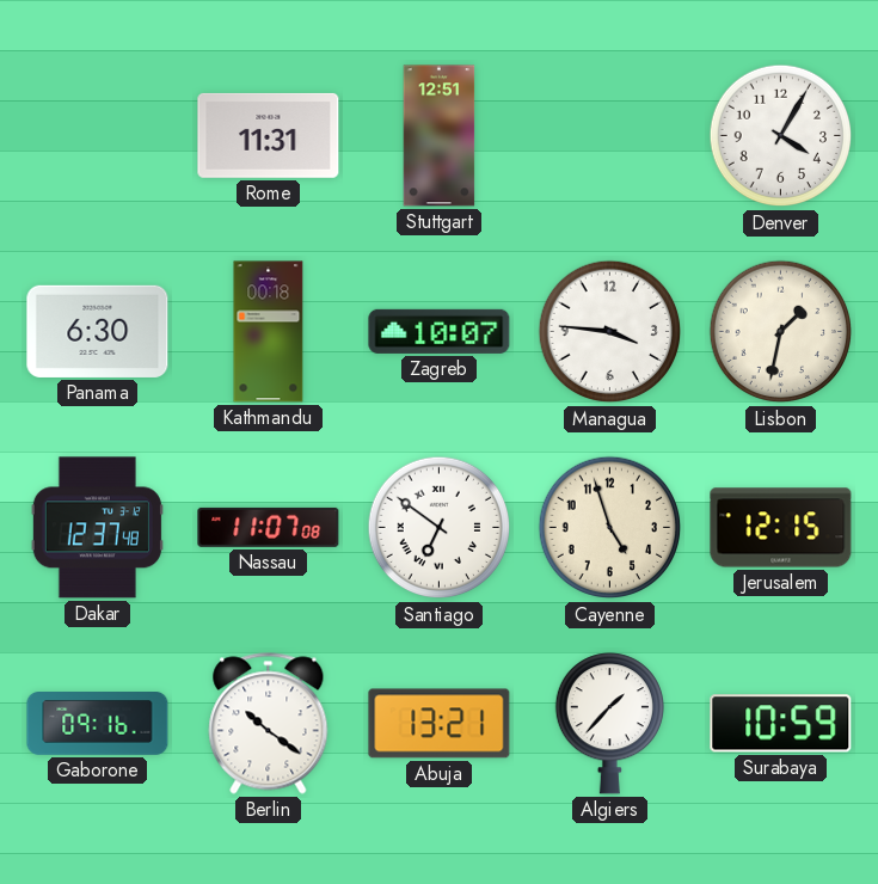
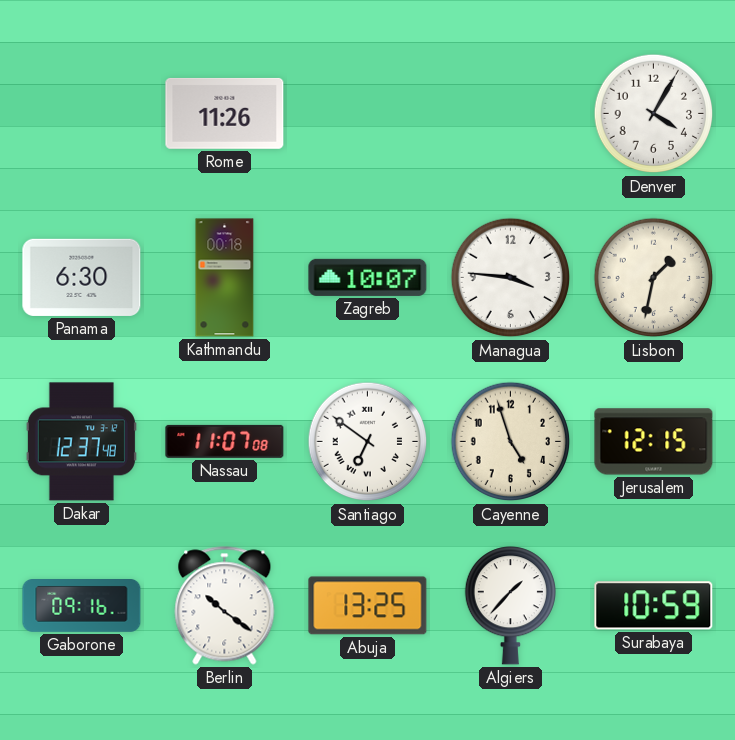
Rome: 11:31 -> 11:26 (225, 113)
Stuttgart: 12:51 -> none (440, 136)
Abuja: 13:21 -> 13:25 (368, 606)
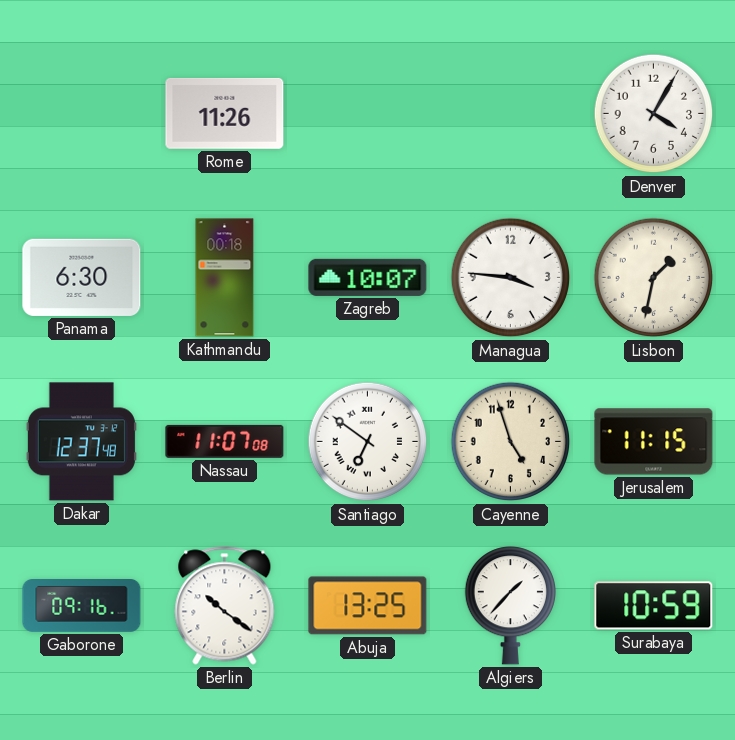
Jerusalem: 12:15 -> 11:15 (654, 442)
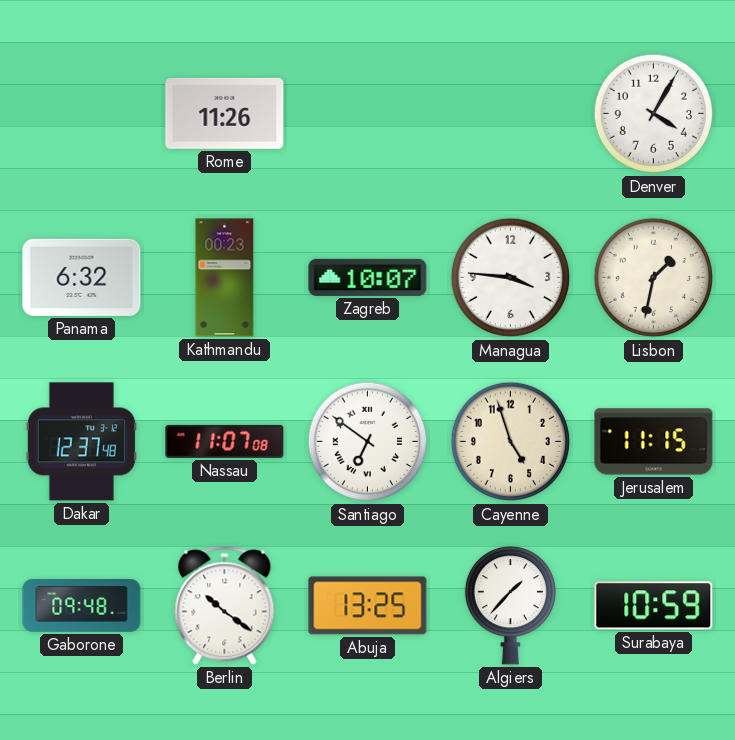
Panama: 6:30 -> 6:32 (82, 277)
Kathmandu: 00:18 -> 00:23 (225, 278)
Gaborone: 09:16 -> 09:48 (82, 606)
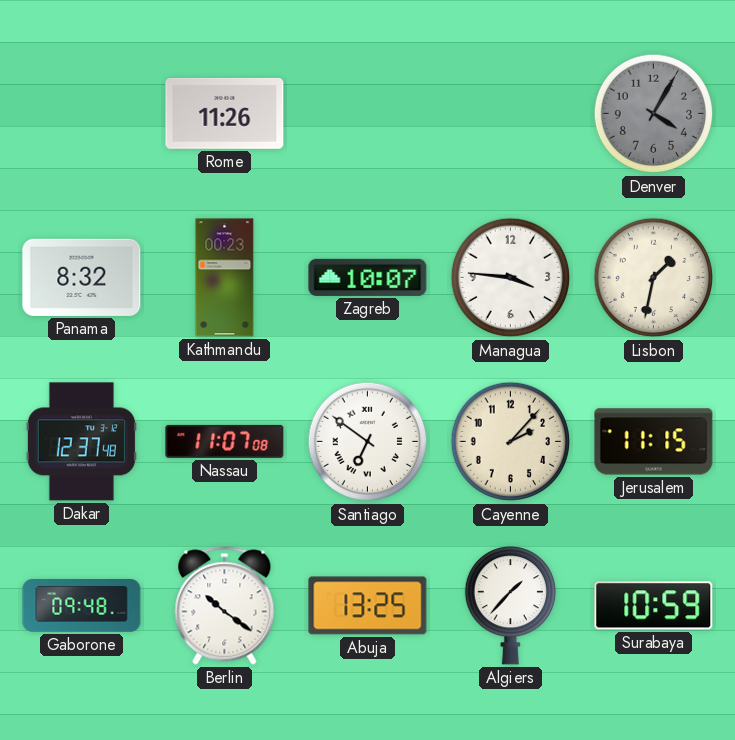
Denver dial: white -> grey (654, 114)
Panama: 6:32 -> 8:32 (82, 277)
Cayenne: 4:57 -> 2:07 (511, 442)
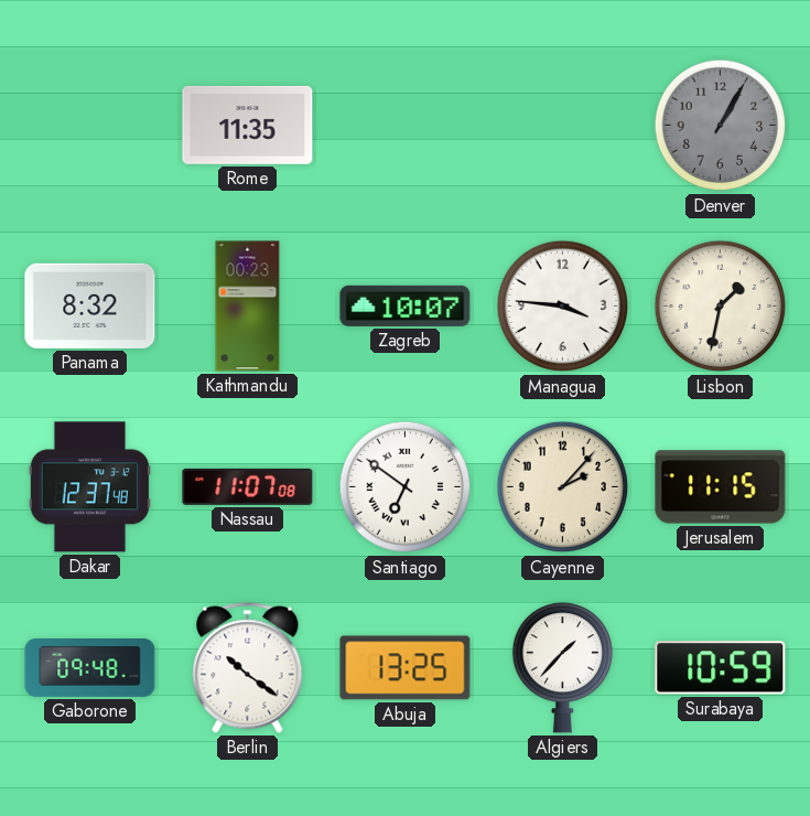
Rome: 11:26 -> 11:35 (248, 125)
Denver: 4:05 -> 1:05 (721, 126)
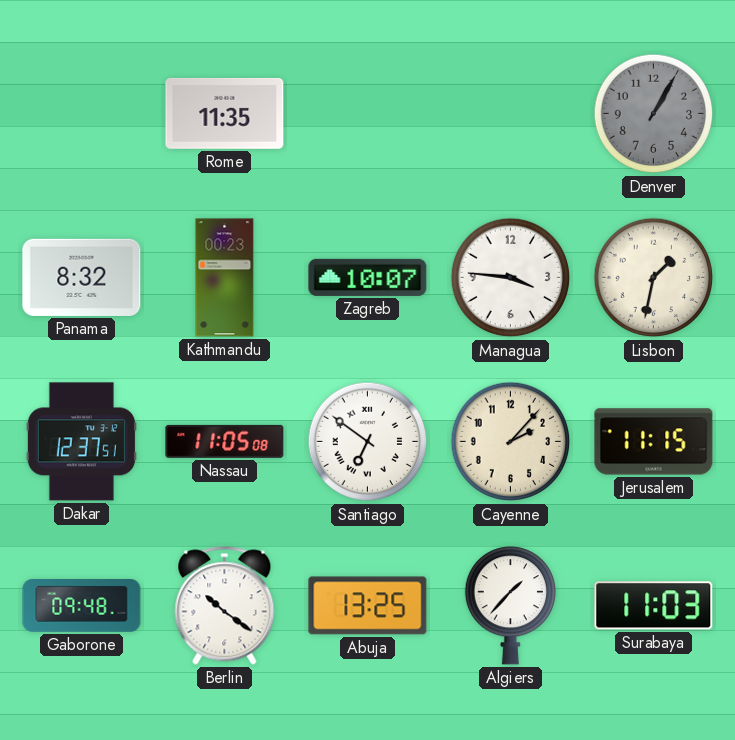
Dakar: 12:37:48 -> 12:37:51 (81, 442)
Nassau: 11:07 -> 11:05 (225, 441)
Surabaya: 10:59 -> 11:03 (654, 606)
